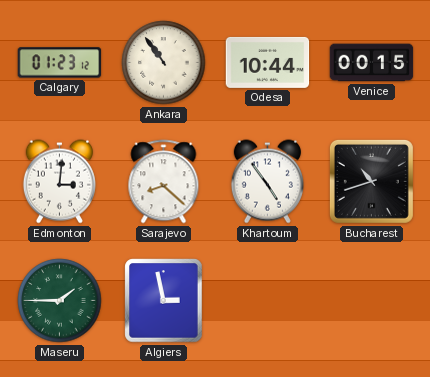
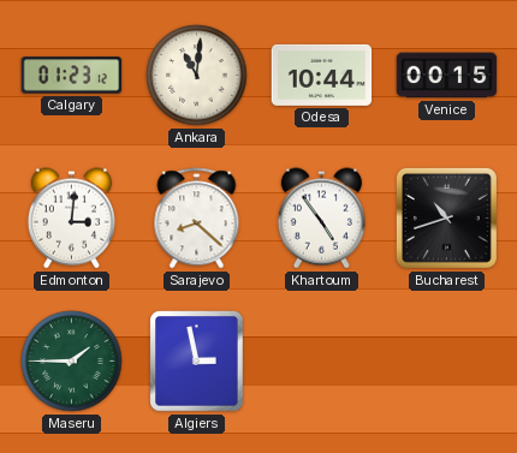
Ankara: 10:54 -> 11:01 (197, 76)
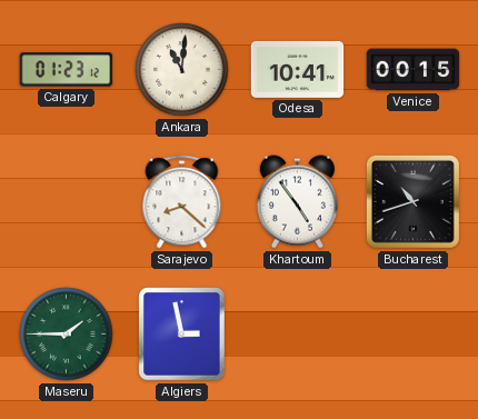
Odesa: 10:44 -> 10:41 (298, 69)
Edmonton: 3:01 -> none (71, 219)
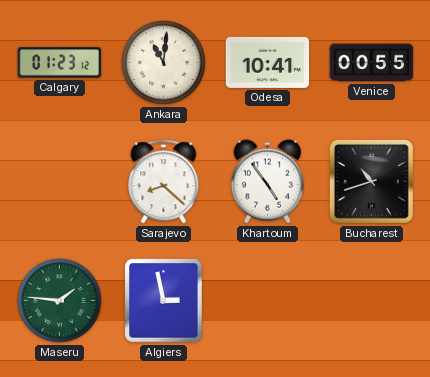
Venice: 00:15 -> 00:55 (372, 63)
Maseru: 1:45 -> 1:46 (60, 301)
